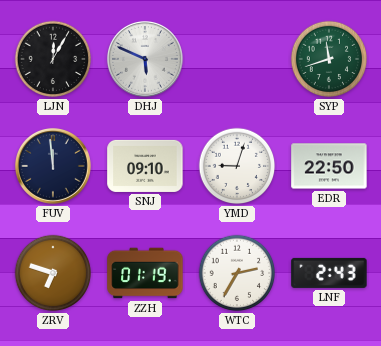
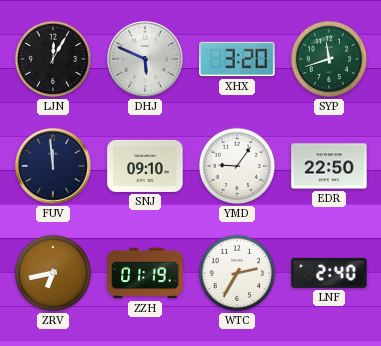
XHX: none -> 3:20 (237, 59)
YMD: 9:03 -> 9:06 (237, 166)
ZRV: 6:48 -> 6:43 (53, 273)
LNF: 2:43 -> 2:40 (329, 273)
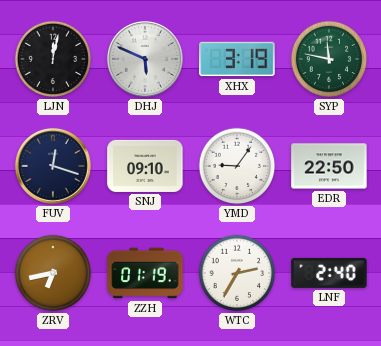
LJN: 12:05 -> 12:02 (53, 59)
XHX: 3:20 -> 3:19 (237, 59)
SYP: 11:42 -> 11:47 (329, 59)
FUV: 11:59 -> 12:18 (53, 166)
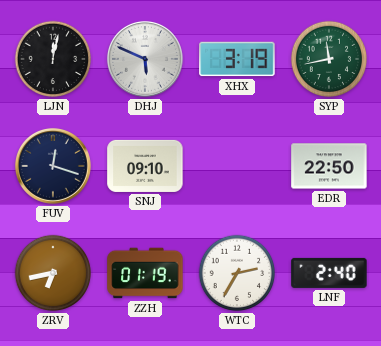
SYP: 11:47 -> 11:43 (329, 59)
YMD: 9:06 -> none (237, 166)
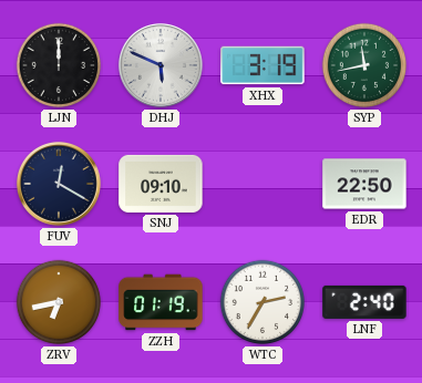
LJN: 12:02 -> 12:00 (59, 65)
FUV: 12:18 -> 12:20 (59, 184)
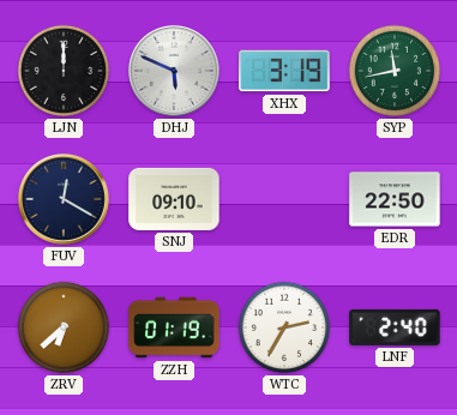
ZRV: 6:43 -> 6:38 (64, 327)
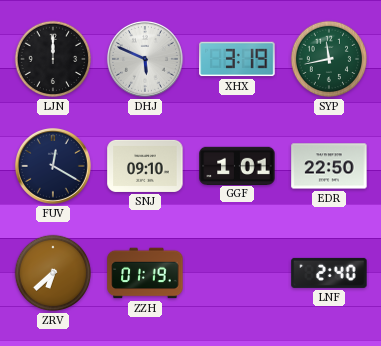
GGF: none -> 1:01 (237, 165)
WTC: 2:35 -> none (284, 327)
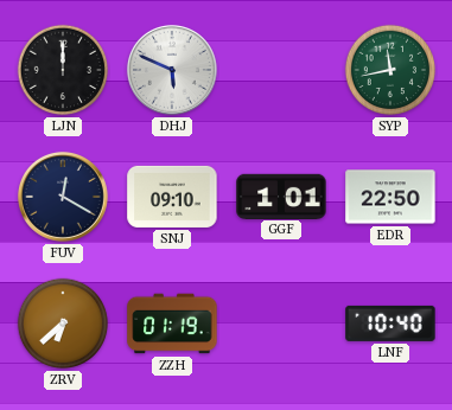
XHX: 3:19 -> none (237, 59)
LNF: 2:40 -> 10:40 (390, 323)
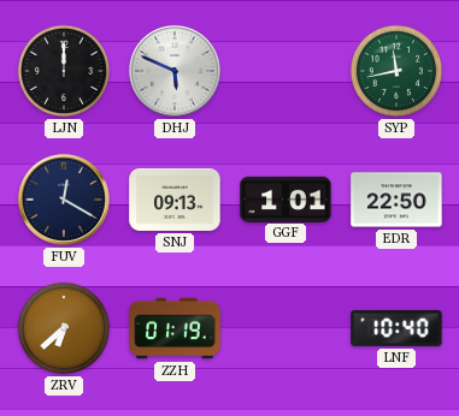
SNJ: 09:10 -> 09:13 (175, 200)
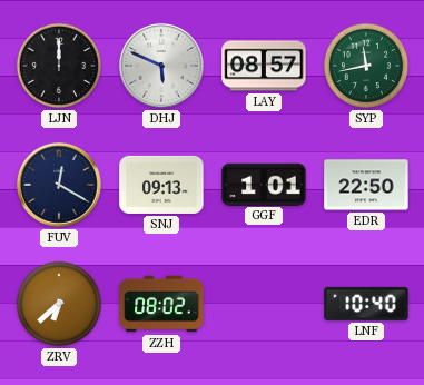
LAY: none -> 08:57 (264, 66)
ZZH: 01:19 -> 08:02 (161, 304)
